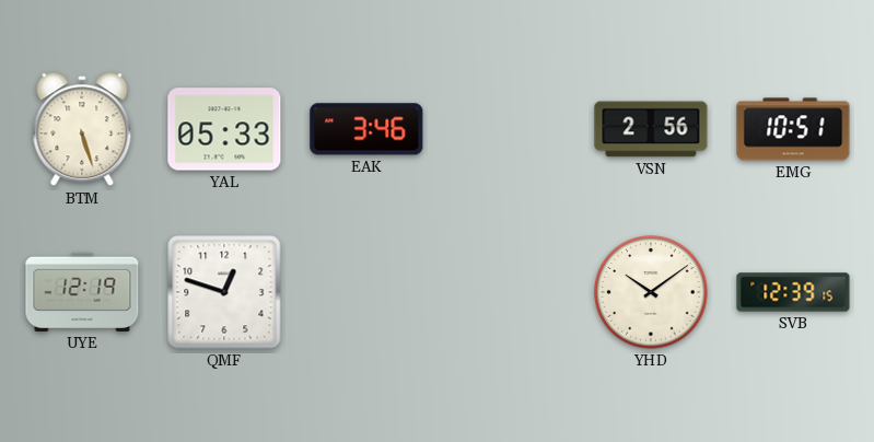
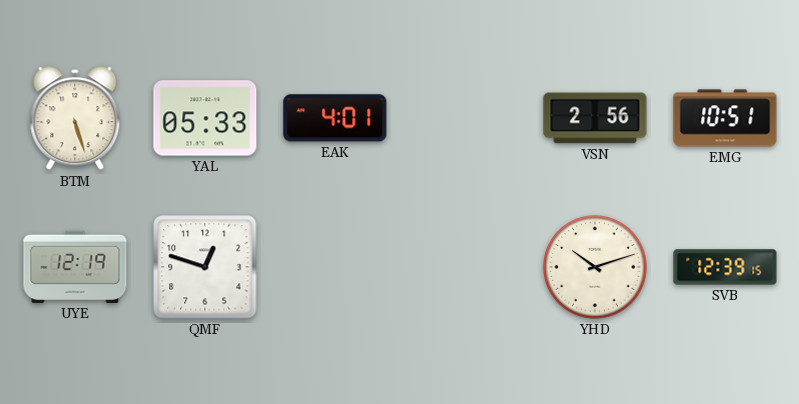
EAK: 3:46 -> 4:01 (335, 118)
YHD: 10:09 -> 10:12 (595, 267)
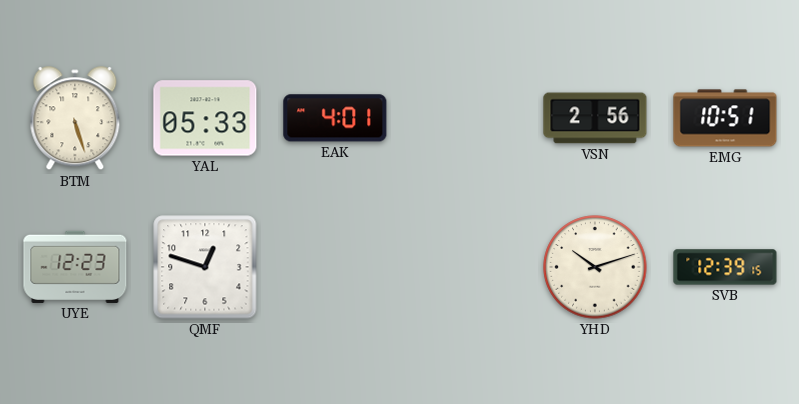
UYE: 12:19 -> 12:23 (75, 267)
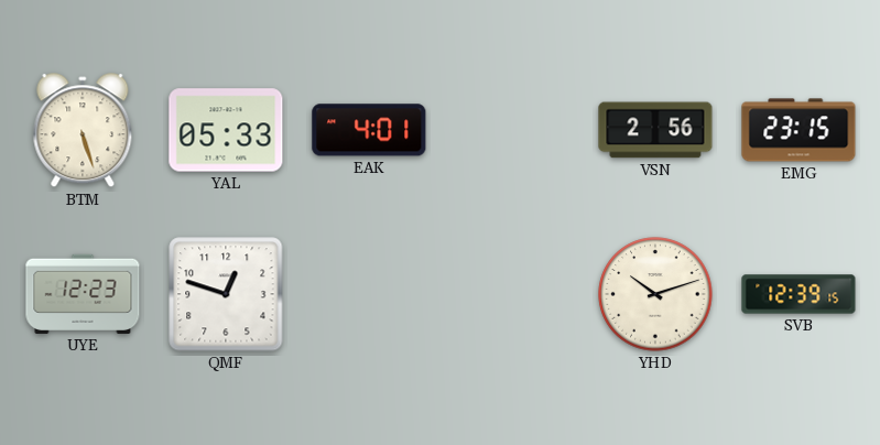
EMG: 10:51 -> 23:15 (798, 130)
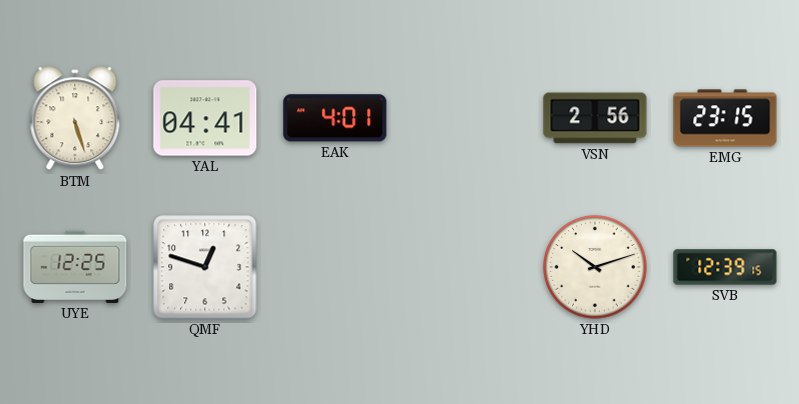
YAL: 05:33 -> 04:41 (205, 118)
UYE: 12:23 -> 12:25 (75, 267)
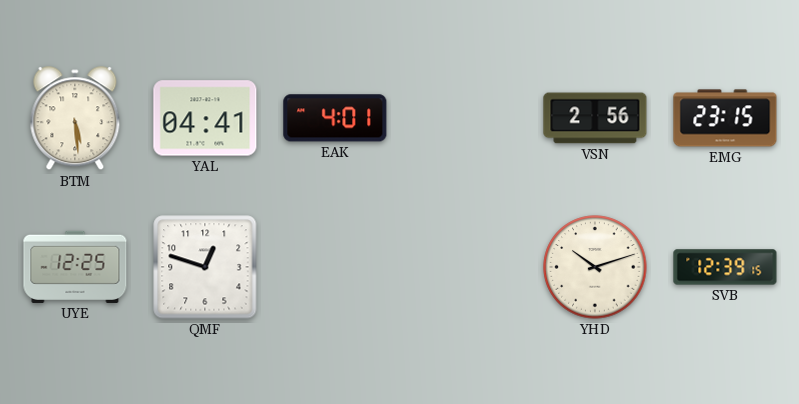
BTM: 5:27 -> 5:29 (75, 119)
